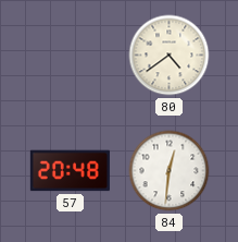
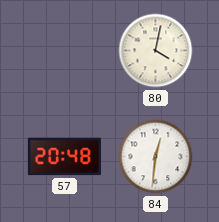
80: 4:39 -> 4:02 (156, 51)
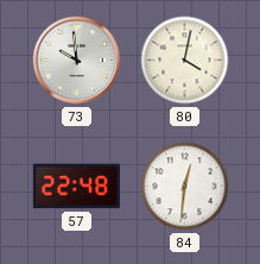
73: none -> 9:59 (77, 61)
57: 20:48 -> 22:48 (76, 187)
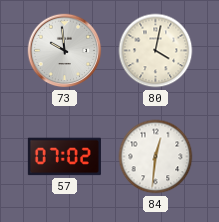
57: 22:48 -> 07:02 (64, 157)
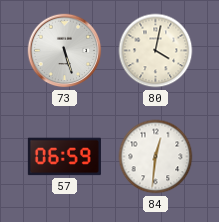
73: 9:59 -> 5:27 (65, 51)
57: 07:02 -> 06:59 (64, 157)
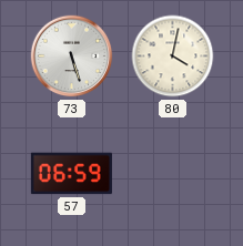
84: 12:31 -> none (156, 157)
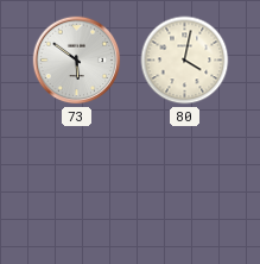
73: 5:27 -> 5:51 (77, 61)
57: 06:59 -> none (71, 174)
